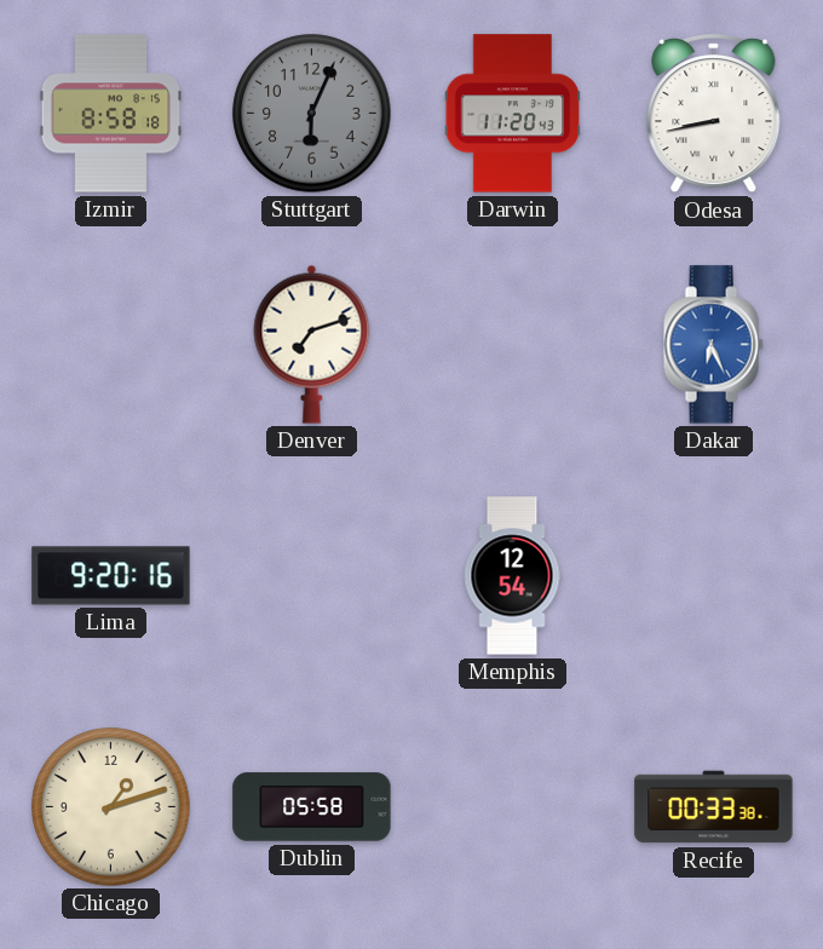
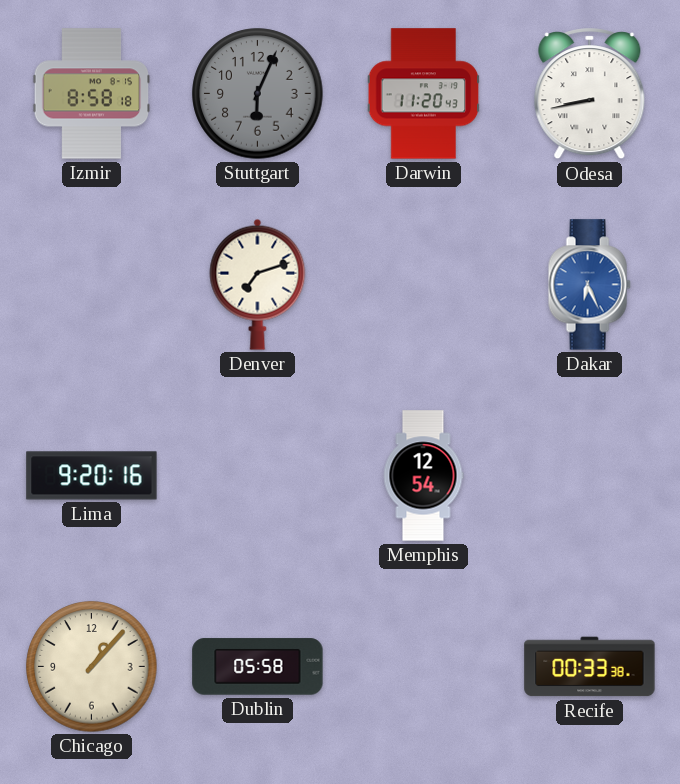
Chicago: 1:12 -> 1:07 (92, 667)
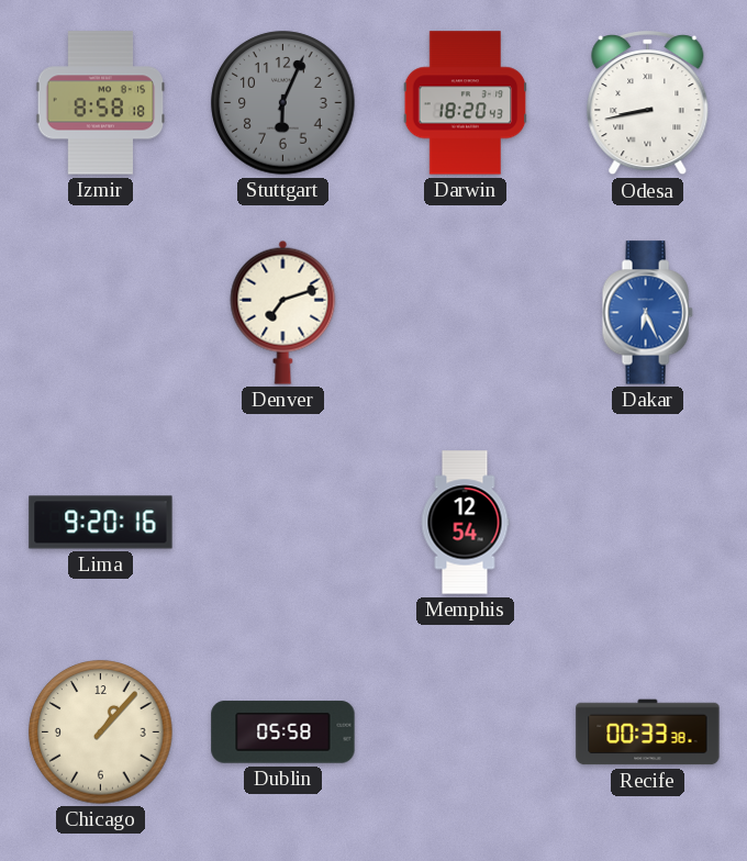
Darwin: 11:20 -> 18:20 (466, 103)
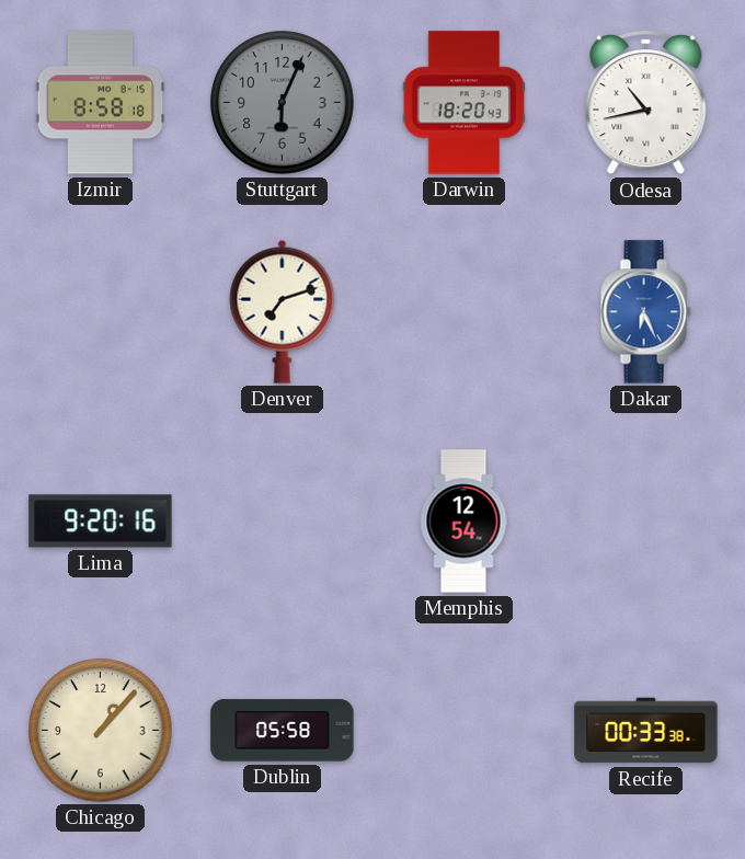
Odesa: 8:43 -> 10:43 (646, 103)
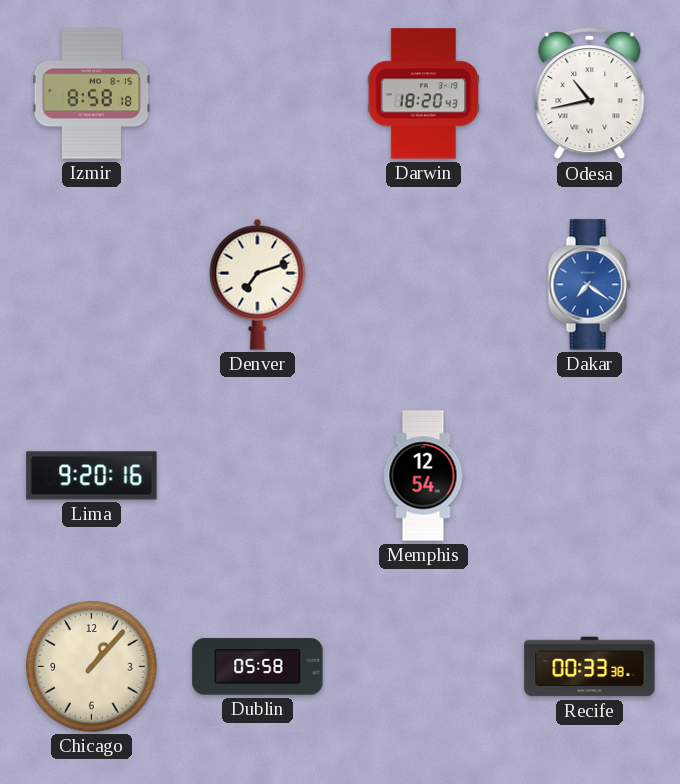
Stuttgart: 6:04 -> none (283, 103)
Dakar: 6:26 -> 7:21 (589, 285)
